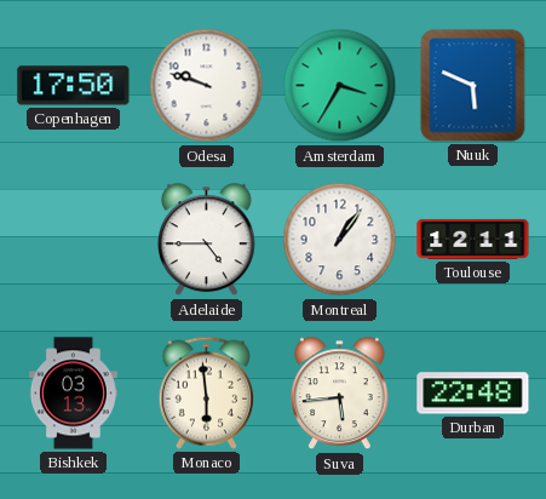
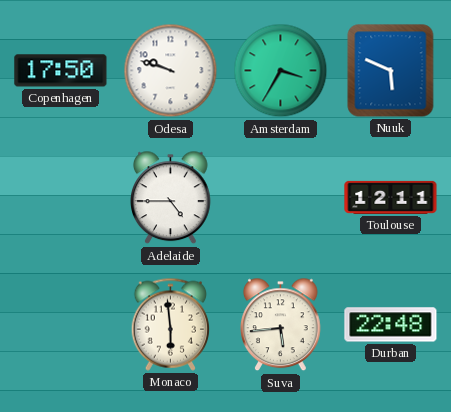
Montreal: 1:06 -> none (340, 240)
Bishkek: 03:13 -> none (73, 394)
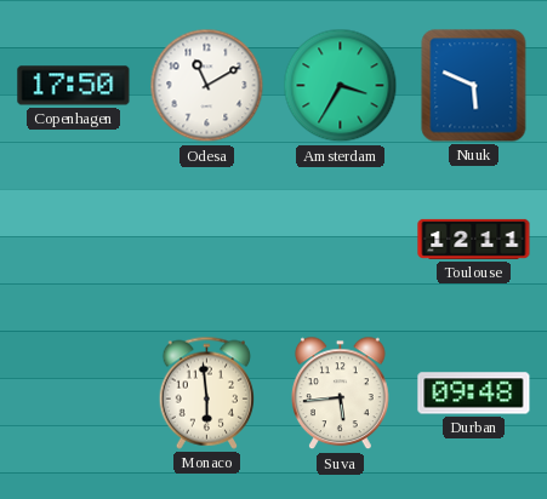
Odesa: 9:48 -> 11:10 (207, 86)
Adelaide: 4:45 -> none (171, 198)
Durban: 22:48 -> 09:48 (474, 394)
